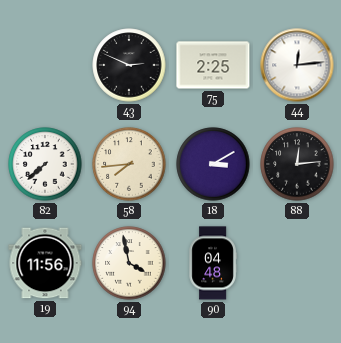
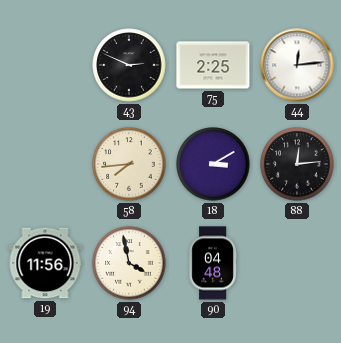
82: 7:38 -> none (45, 164)
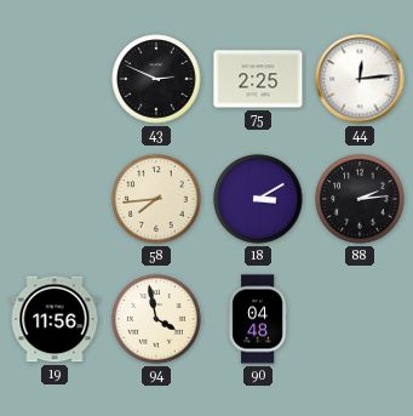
88: 12:14 -> 2:14 (360, 199)
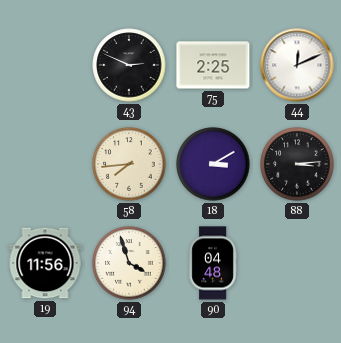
44: 12:14 -> 12:11 (297, 65)
88: 2:14 -> 3:14 (297, 164)
94: 3:58 -> 3:57 (129, 263)
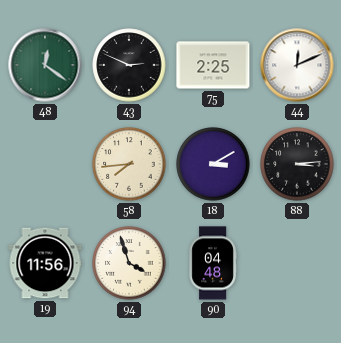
48: none -> 12:21 (45, 65)
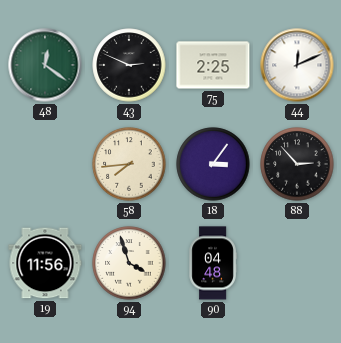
18: 3:10 -> 3:06 (213, 164)
88: 3:14 -> 2:53 (297, 164)
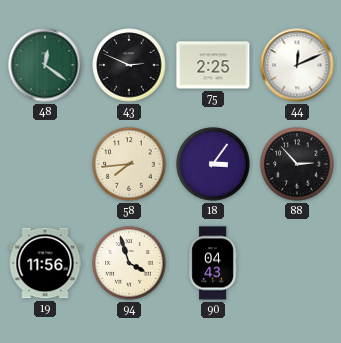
90: 04:48 -> 04:43 (213, 263)
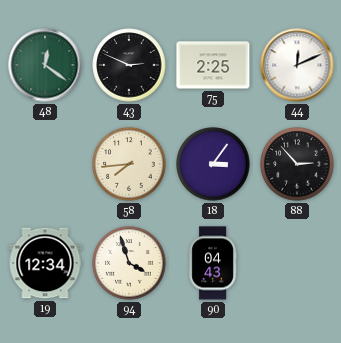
19: 11:56 -> 12:34 (45, 263)
